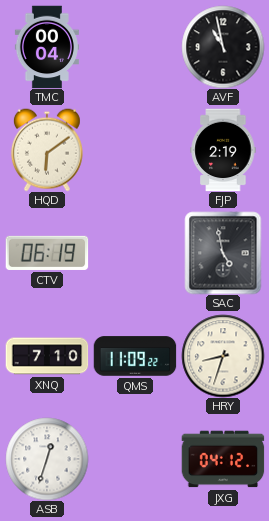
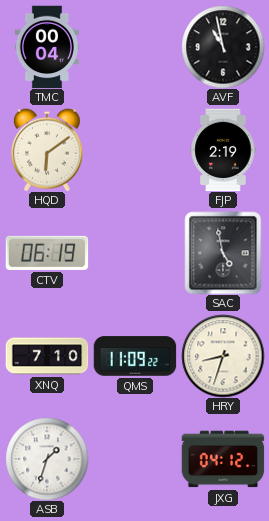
ASB: 12:33 -> 1:33 (47, 459)
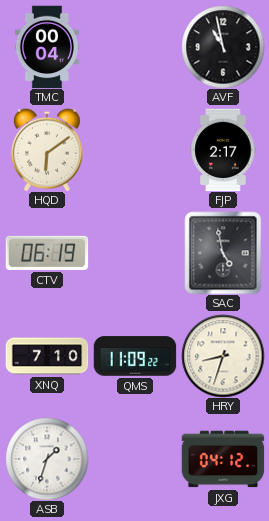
FJP: 2:19 -> 2:17 (223, 150)
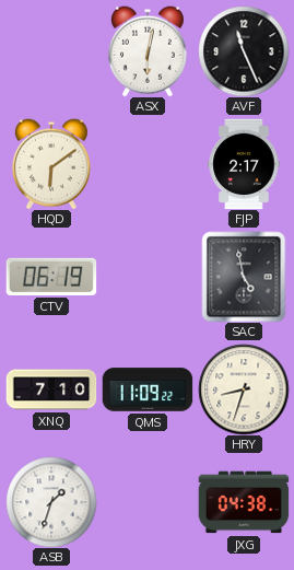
TMC: 00:04 -> none (47, 47)
ASX: none -> 6:02 (148, 51)
AVF: 10:58 -> 11:26 (244, 51)
JXG: 04:12 -> 04:38 (244, 502)
